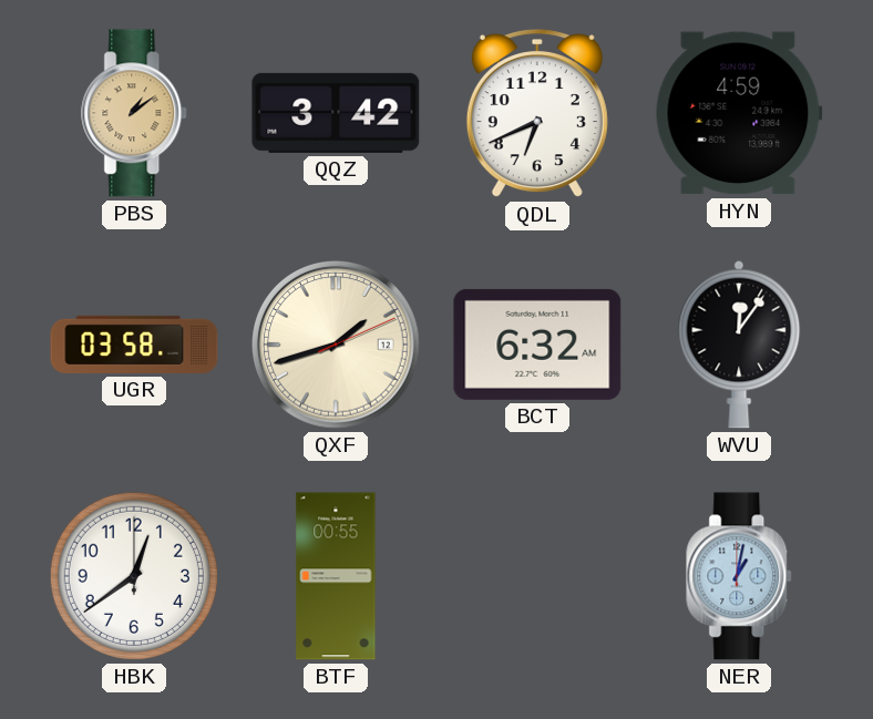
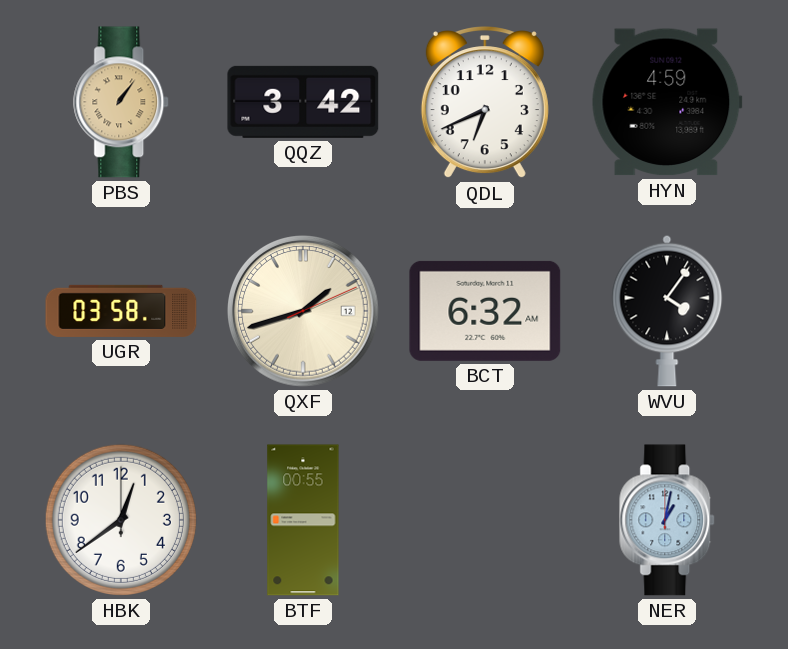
PBS: 1:09 -> 1:06 (122, 102)
WVU: 12:06 -> 4:06 (667, 311)
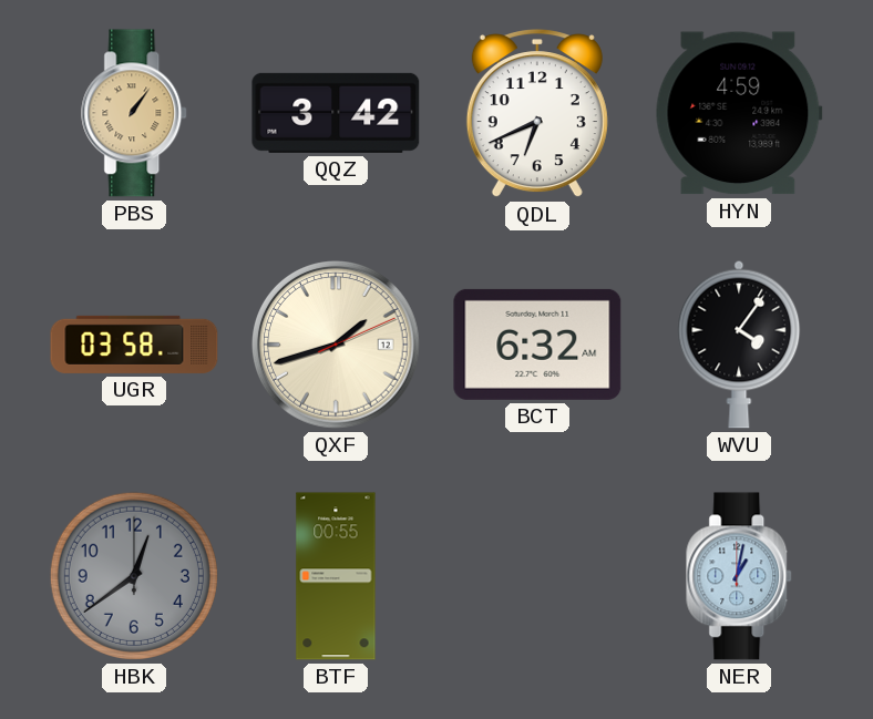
HBK dial: white -> grey (134, 576)
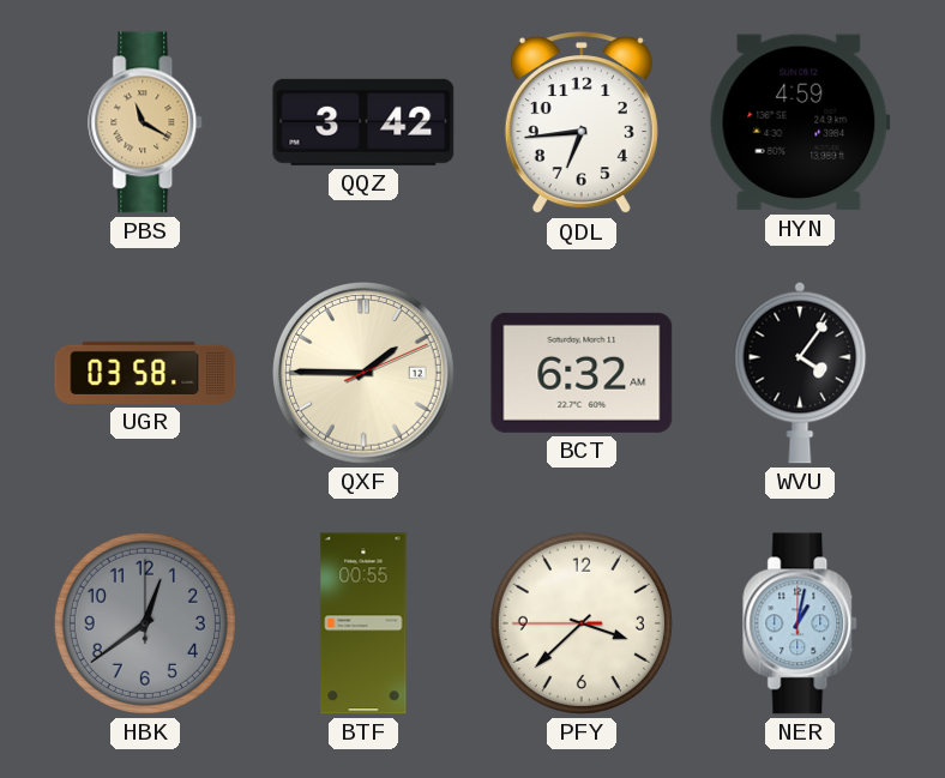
PBS: 1:06 -> 11:20 (146, 122)
QDL: 6:41 -> 6:44 (582, 123)
QXF: 1:42 -> 1:45 (363, 373)
PFY: none -> 3:37 (582, 623)
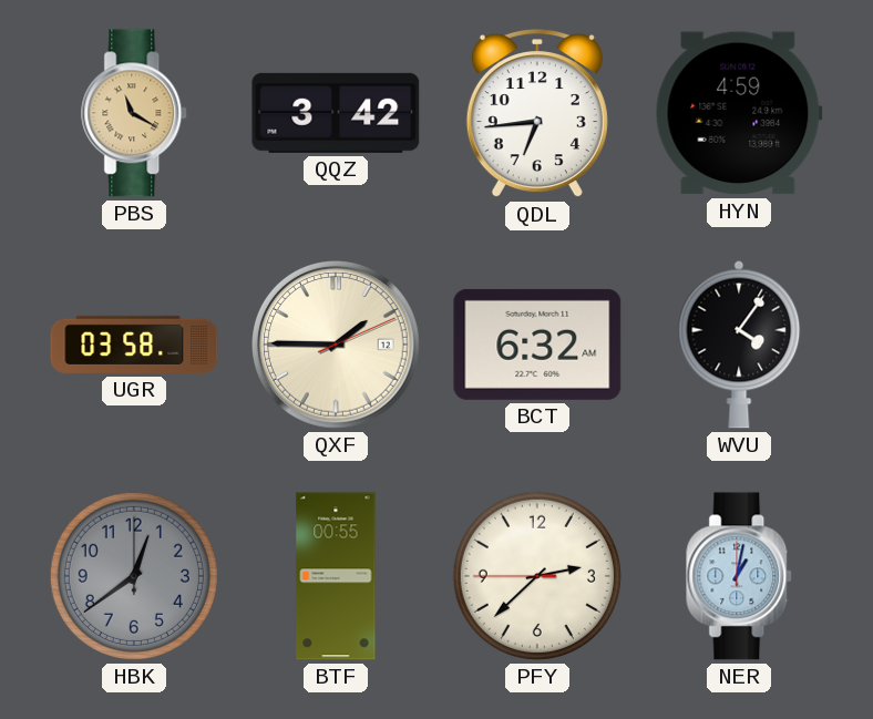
PFY: 3:37 -> 2:37 (537, 576)
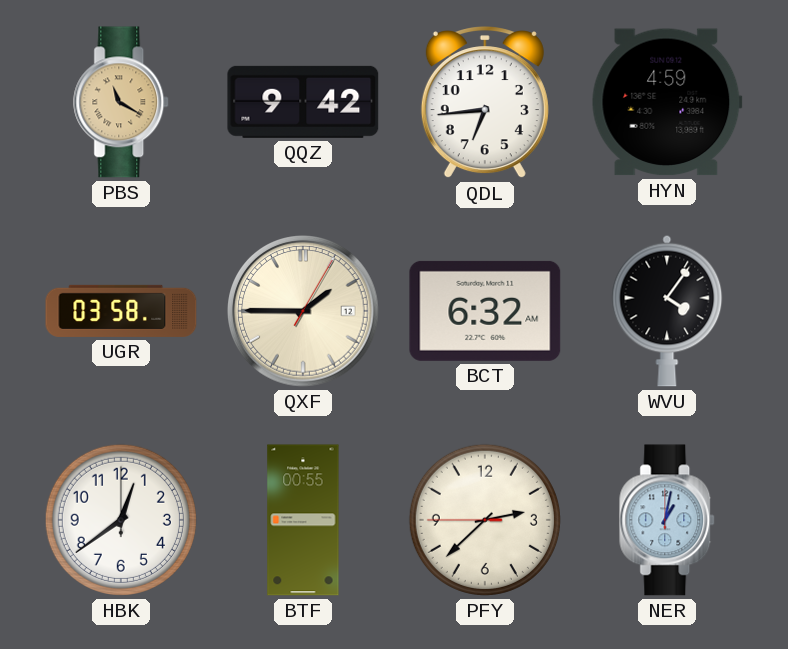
QQZ: 3:42 -> 9:42 (303, 102)
QXF: 1:45:11 -> 1:45:05 (303, 311)
HBK dial: grey -> white (121, 520)
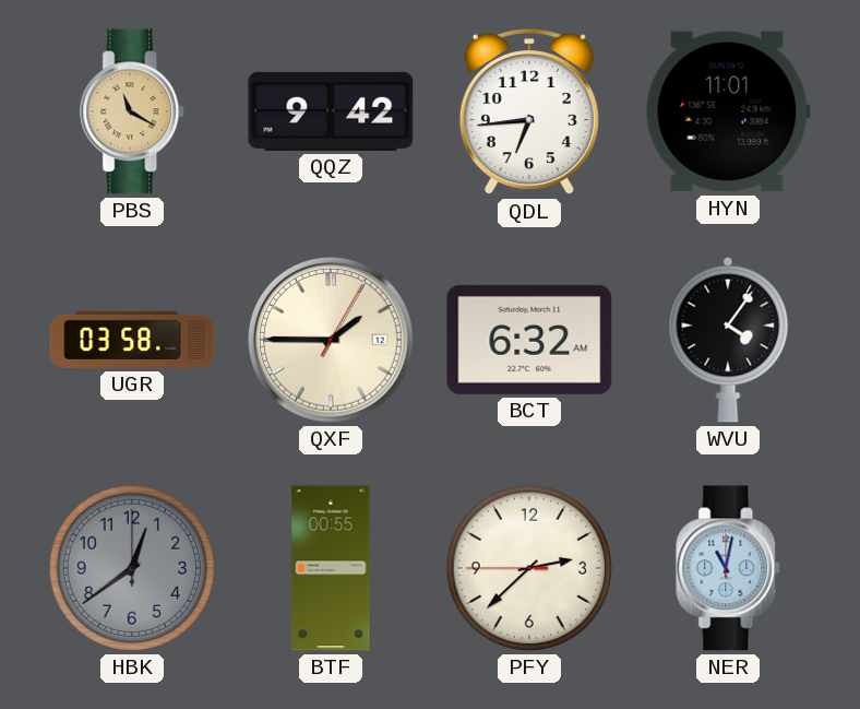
HYN: 4:59 -> 11:01 (728, 111)
HBK dial: white -> grey (132, 568)
NER: 1:02 -> 11:02 (729, 568)
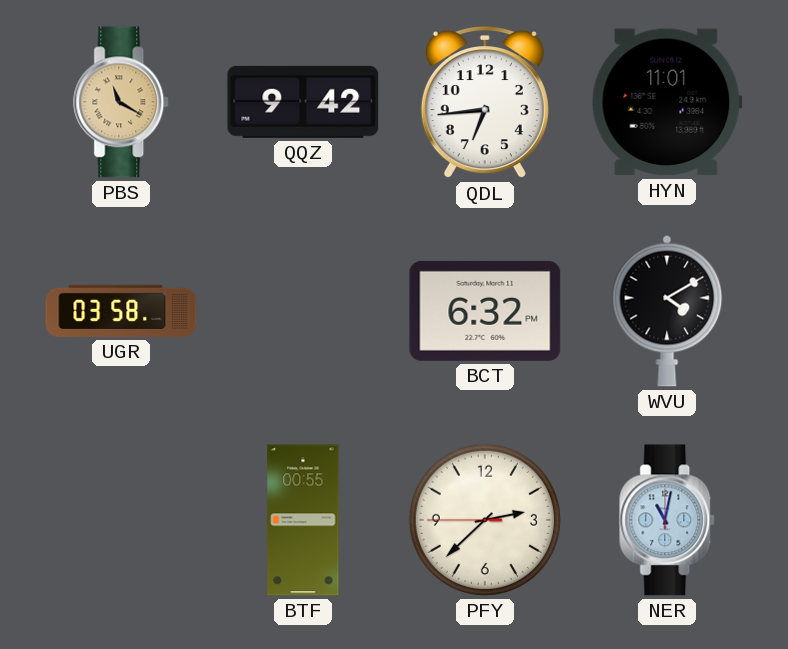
QXF: 1:45 -> none (331, 340)
BCT: 6:32 AM -> 6:32 PM (485, 311)
WVU: 4:06 -> 4:10 (667, 311)
HBK: 12:39 -> none (132, 568)
